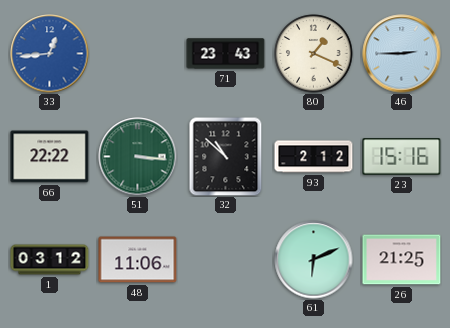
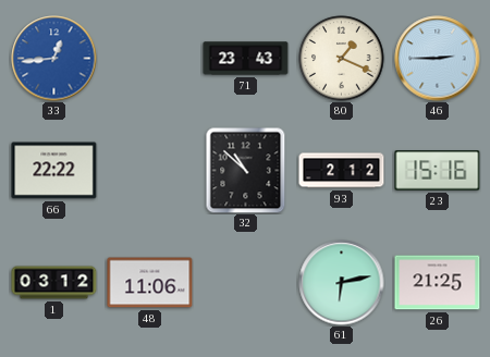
51: 3:16 -> none (138, 157)
61: 6:11 -> 6:13 (342, 283)
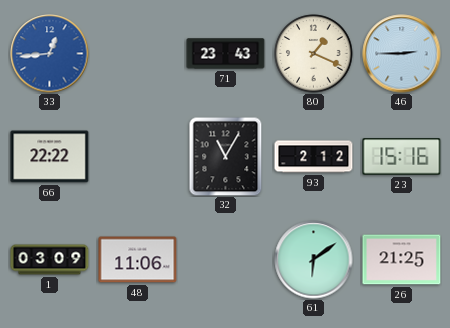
32: 10:52 -> 11:05 (226, 157)
1: 03:12 -> 03:09 (50, 260)
61: 6:13 -> 6:09 (314, 260)
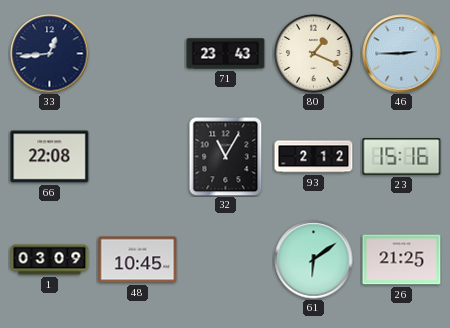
33 dial: blue -> navy (50, 54)
66: 22:22 -> 22:08 (50, 157)
48: 11:06 -> 10:45 (138, 260)
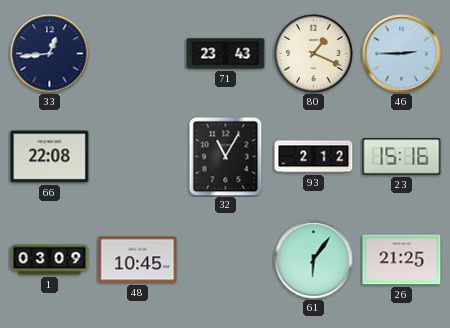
61: 6:09 -> 6:06 (314, 260)
